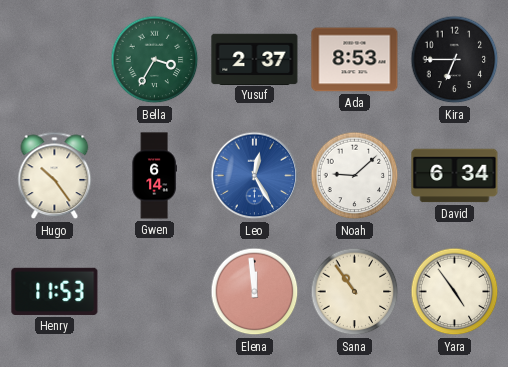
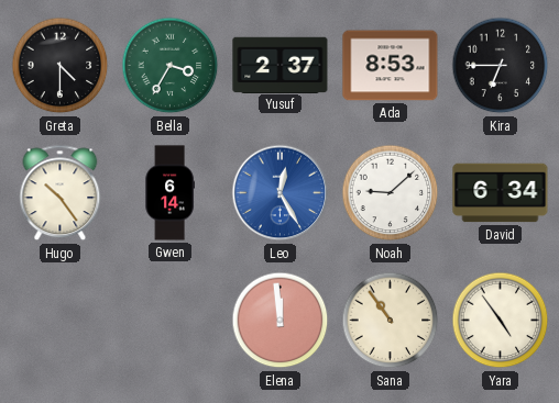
Greta: none -> 4:30 (61, 66)
Henry: 11:53 -> none (55, 291)
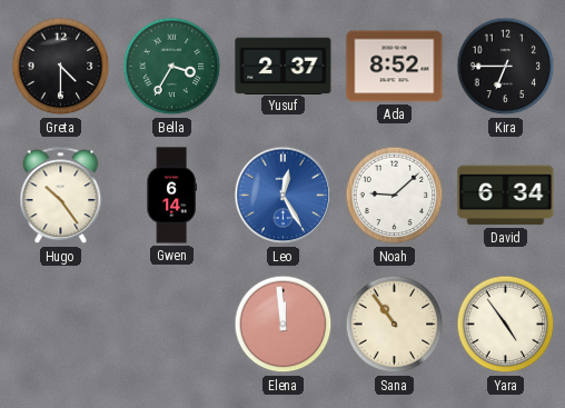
Ada: 8:53 -> 8:52 (395, 67)
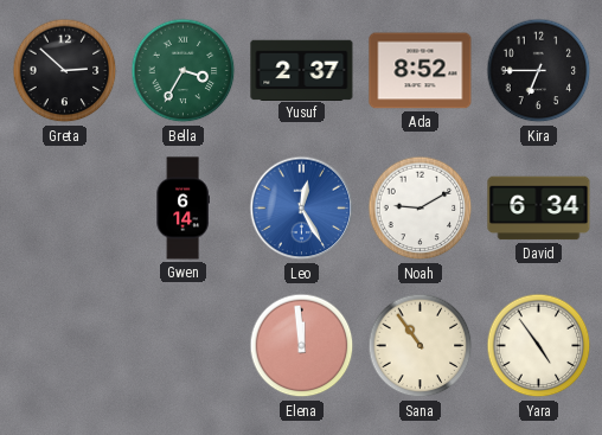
Greta: 4:30 -> 2:52 (65, 71)
Hugo: 10:24 -> none (61, 196)
Noah: 9:08 -> 9:10 (421, 209)
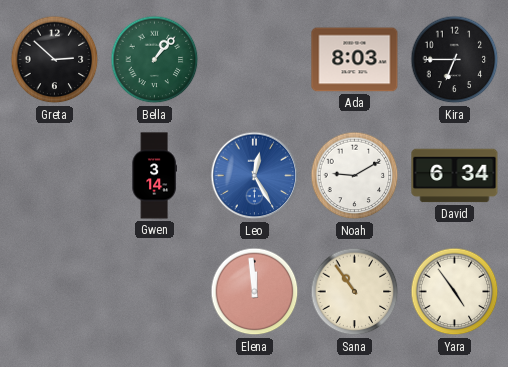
Bella: 3:35 -> 1:07 (155, 60)
Yusuf: 2:37 -> none (302, 70)
Ada: 8:52 -> 8:03 (355, 60)
Gwen: 6:14 -> 3:14 (154, 176)
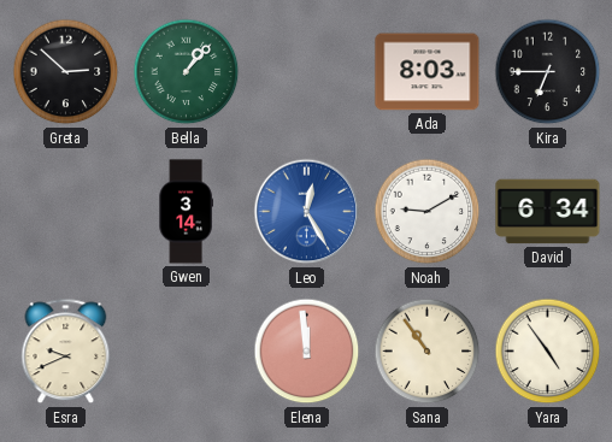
Esra: none -> 9:41 (66, 352)
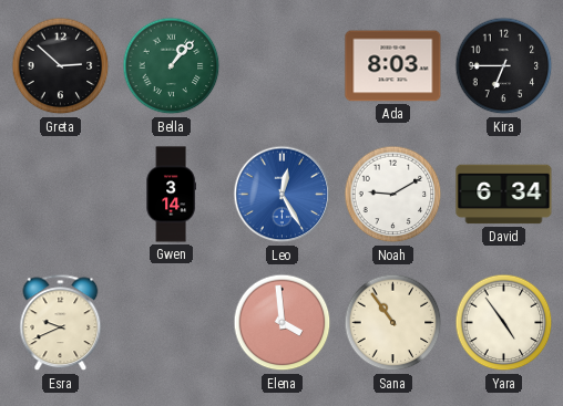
Elena: 11:59 -> 3:59 (283, 323)
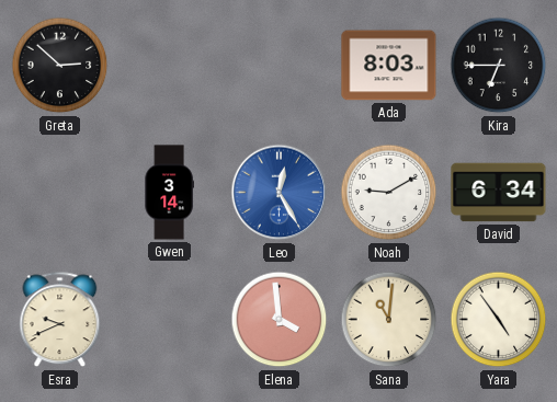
Bella: 1:07 -> none (172, 66)
Sana: 10:54 -> 11:01 (389, 320)
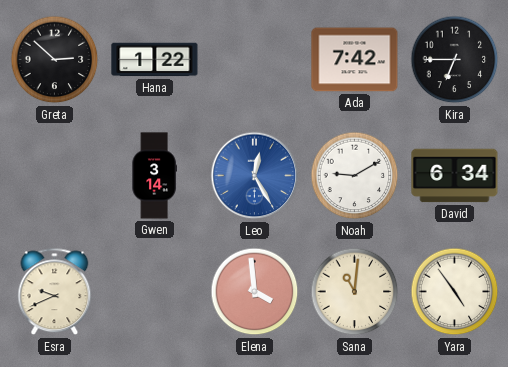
Hana: none -> 1:22 (155, 60)
Ada: 8:03 -> 7:42 (355, 60)
